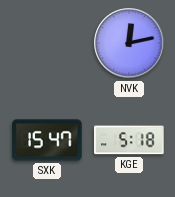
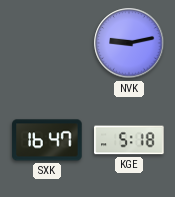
NVK: 12:13 -> 9:13 (129, 43)
SXK: 15:47 -> 16:47 (47, 140)
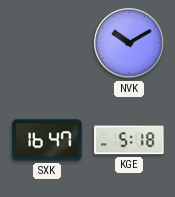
NVK: 9:13 -> 10:10 (129, 43)
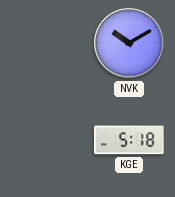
SXK: 16:47 -> none (47, 140)
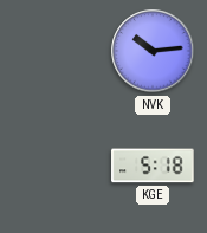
NVK: 10:10 -> 10:14 (153, 51)
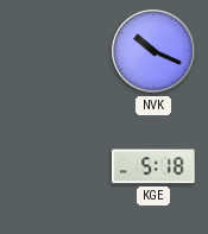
NVK: 10:14 -> 10:19 (153, 51)
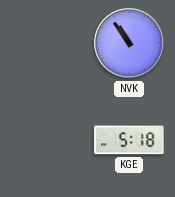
NVK: 10:19 -> 10:54 (129, 43)
